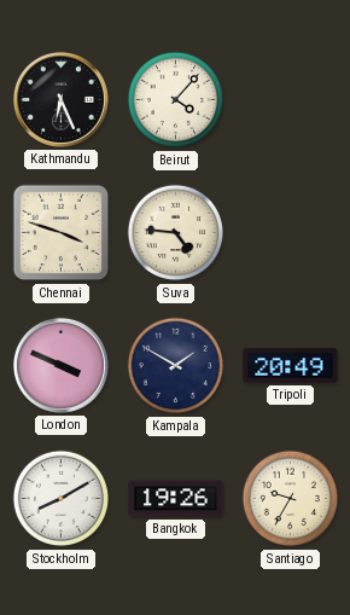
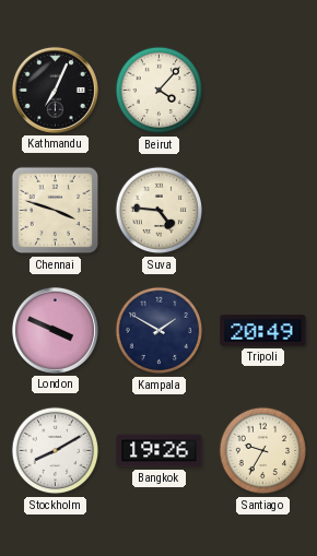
Kathmandu: 6:26 -> 7:04 (55, 90)
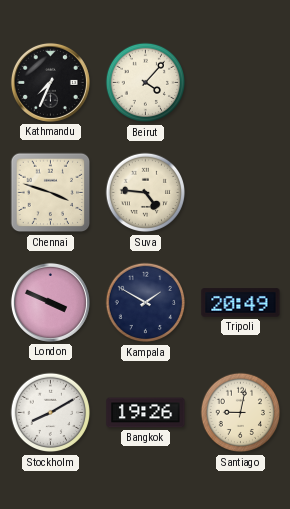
Kathmandu: 7:04 -> 7:34 (50, 82)
Santiago: 9:35 -> 9:02 (241, 413)
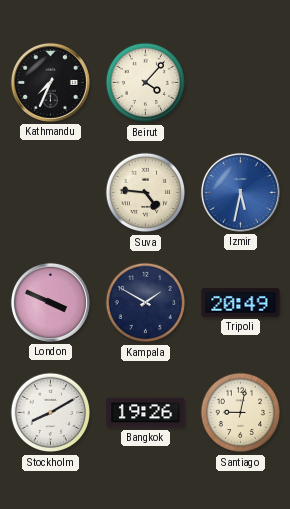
Chennai: 3:48 -> none (51, 193)
Izmir: none -> 5:32 (240, 192)
